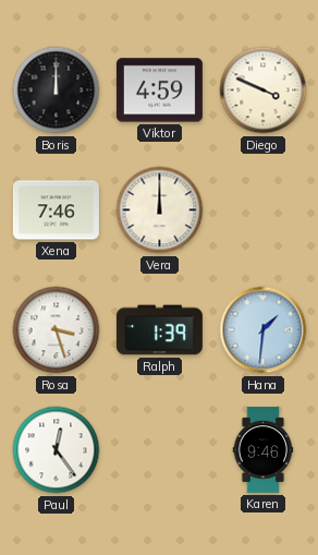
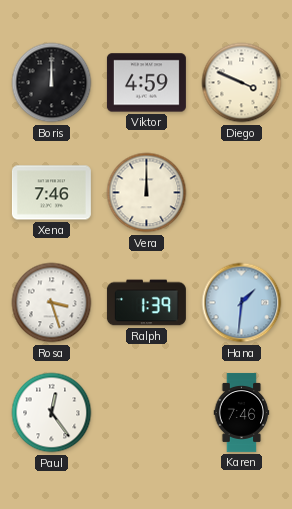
Karen: 9:46 -> 7:46 (242, 412)
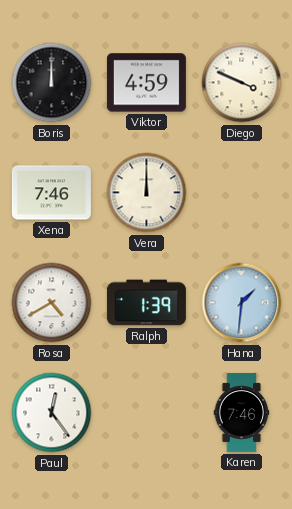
Rosa: 3:27 -> 4:40 (52, 303)
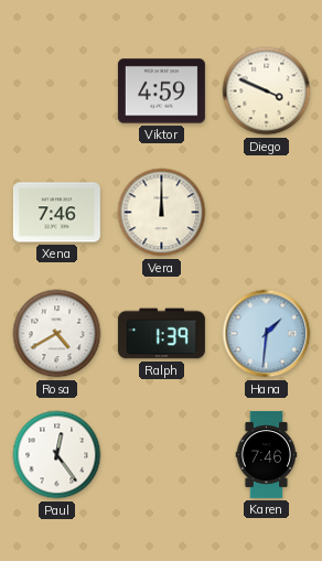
Boris: 12:00 -> none (52, 83)
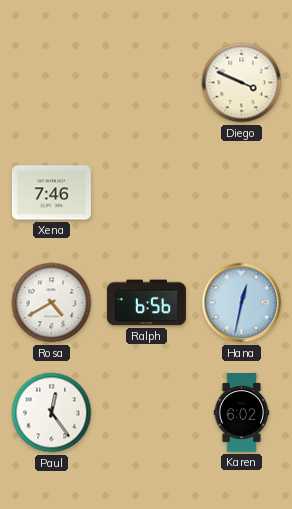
Viktor: 4:59 -> none (161, 91)
Vera: 12:00 -> none (162, 213)
Ralph: 1:39 -> 6:56 (146, 303)
Hana: 1:31 -> 12:32 (242, 303)
Karen: 7:46 -> 6:02 (242, 412)
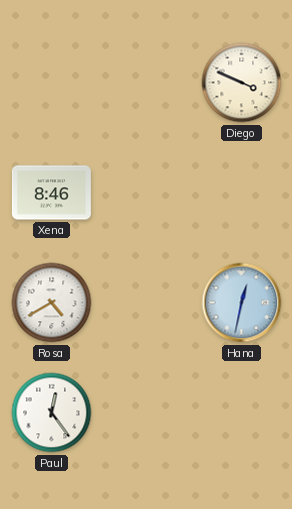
Xena: 7:46 -> 8:46 (51, 193)
Ralph: 6:56 -> none (146, 303)
Karen: 6:02 -> none (242, 412)
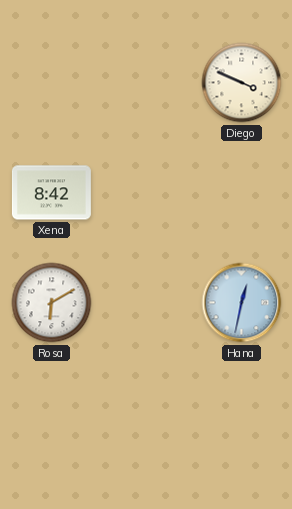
Xena: 8:46 -> 8:42 (51, 193)
Rosa: 4:40 -> 6:10 (52, 303)
Paul: 12:24 -> none (52, 413)
